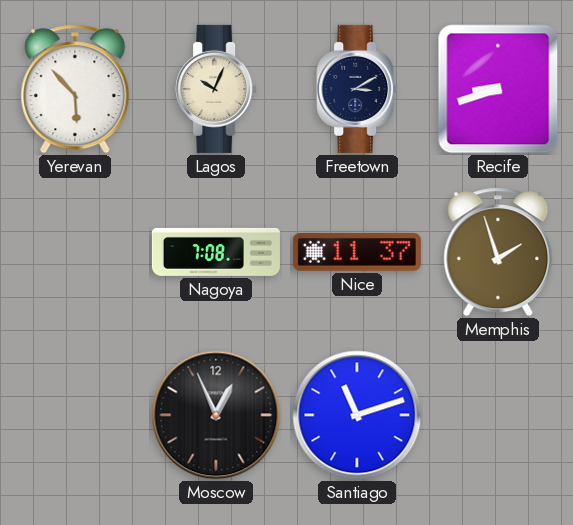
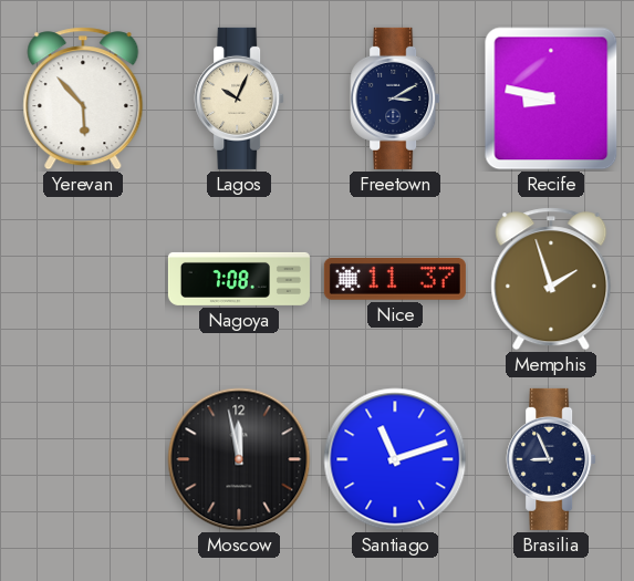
Recife: 8:42 -> 8:47 (551, 98)
Moscow: 12:56 -> 11:58 (239, 459)
Brasilia: none -> 8:56 (551, 459)
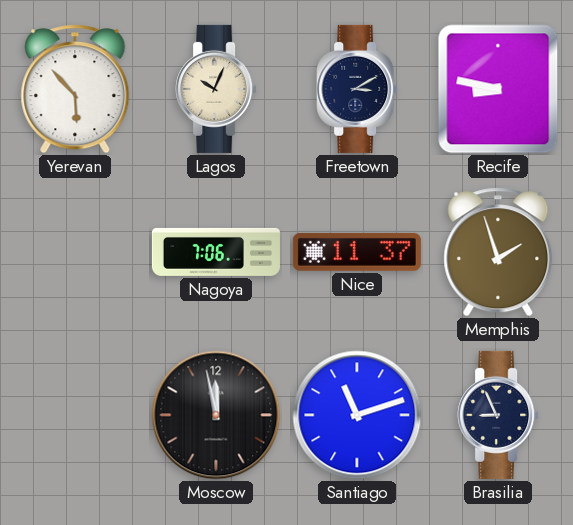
Nagoya: 7:08 -> 7:06 (216, 252)
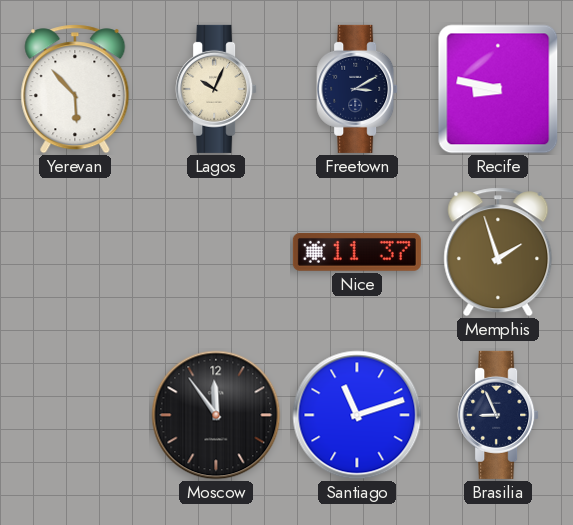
Nagoya: 7:06 -> none (216, 252)
Moscow: 11:58 -> 11:54 (216, 415)
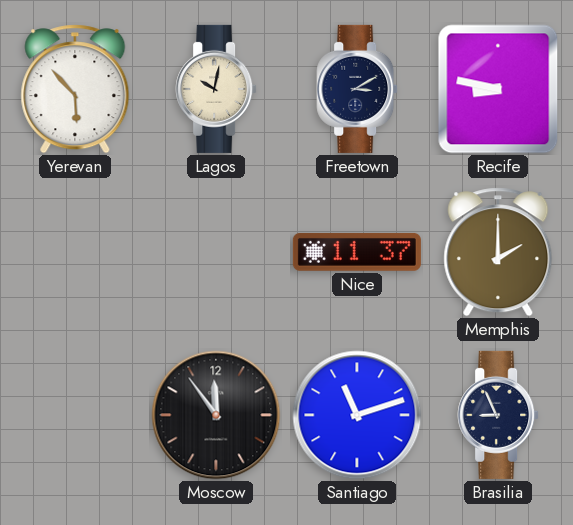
Lagos: 10:04 -> 10:02 (216, 89)
Memphis: 1:57 -> 2:00 (498, 252)
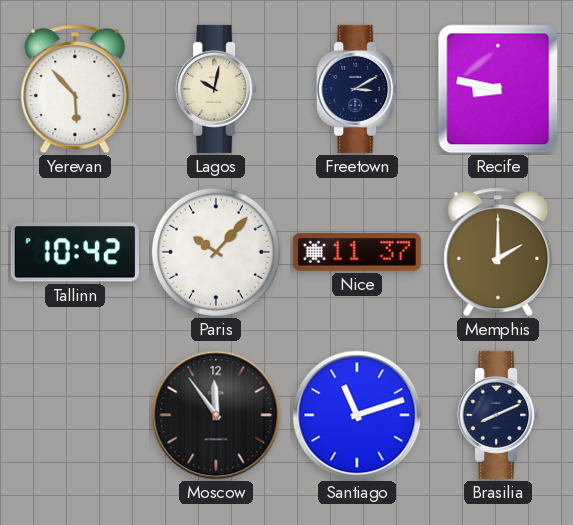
Tallinn: none -> 10:42 (75, 252)
Paris: none -> 10:07 (216, 252)
Brasilia: 8:56 -> 8:11 (498, 415)
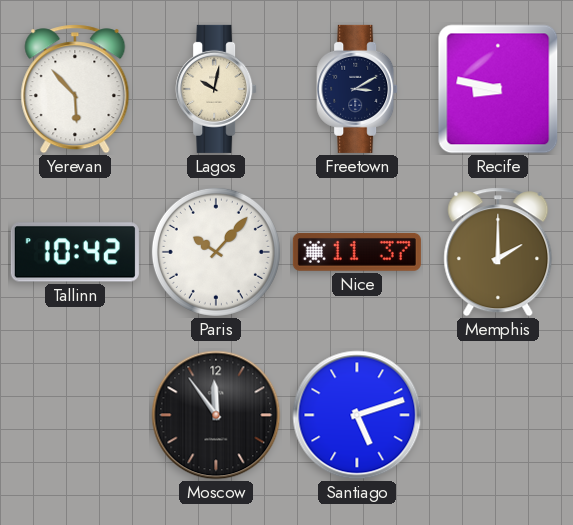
Santiago: 11:12 -> 5:12 (357, 415)
Brasilia: 8:11 -> none (498, 415)
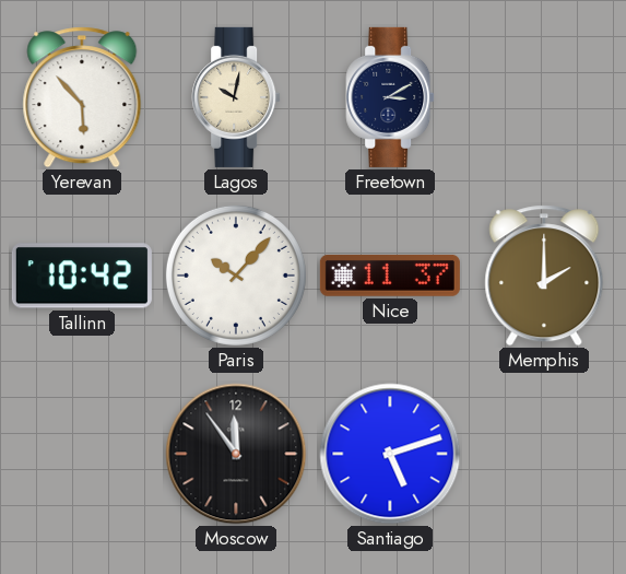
Recife: 8:47 -> none (498, 89)
